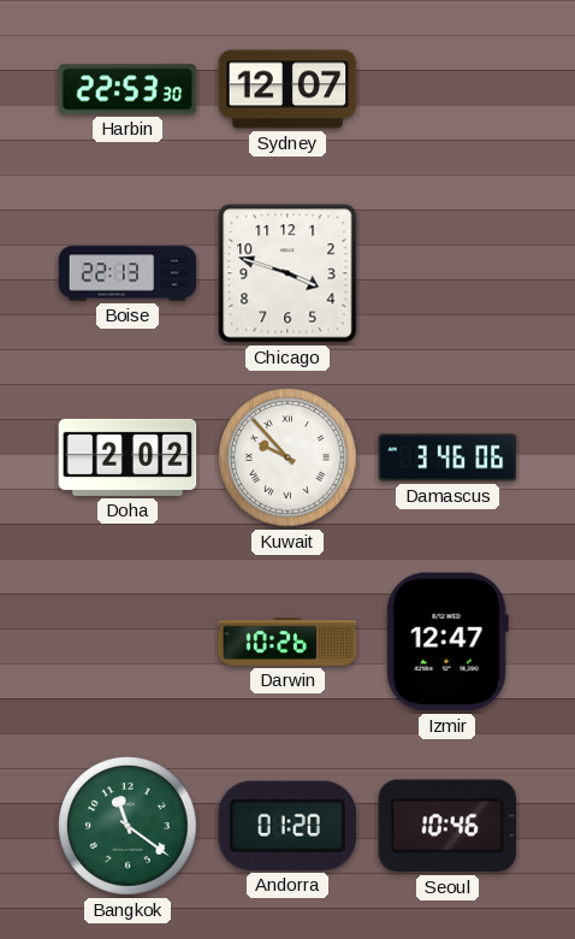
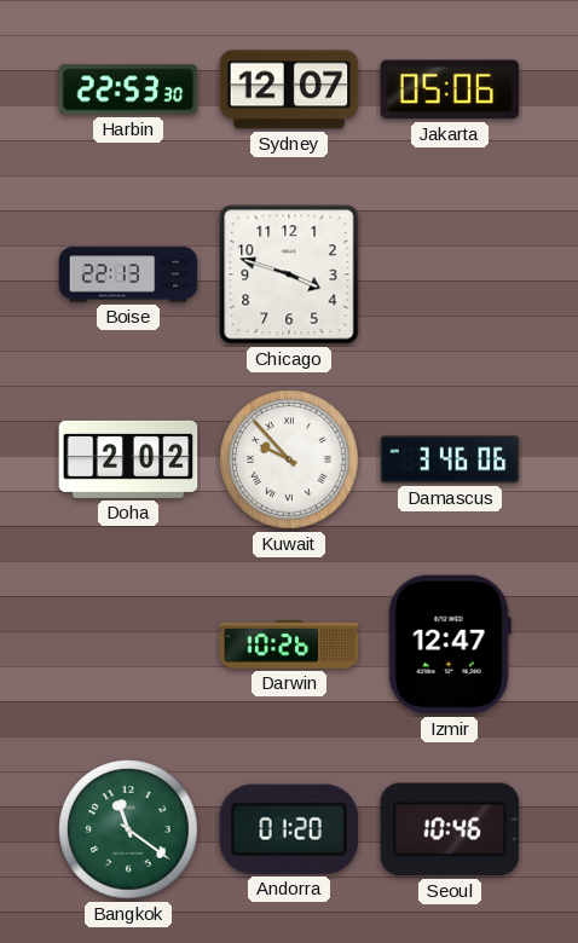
Jakarta: none -> 05:06 (450, 89)
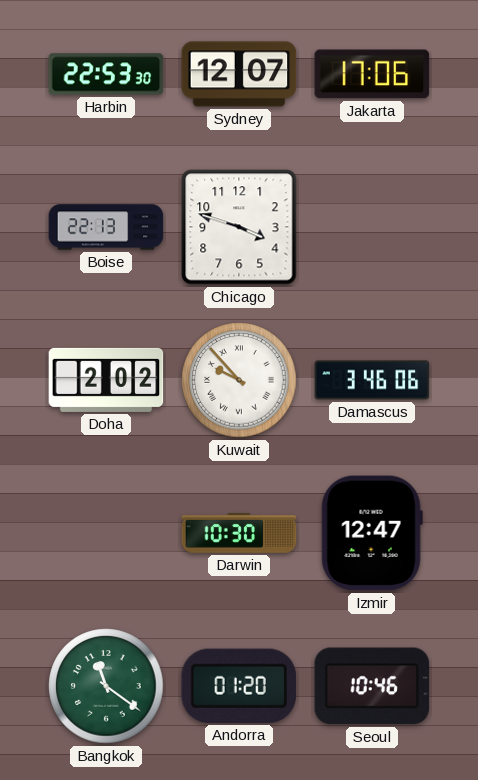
Jakarta: 05:06 -> 17:06 (372, 74)
Darwin: 10:26 -> 10:30 (239, 534)
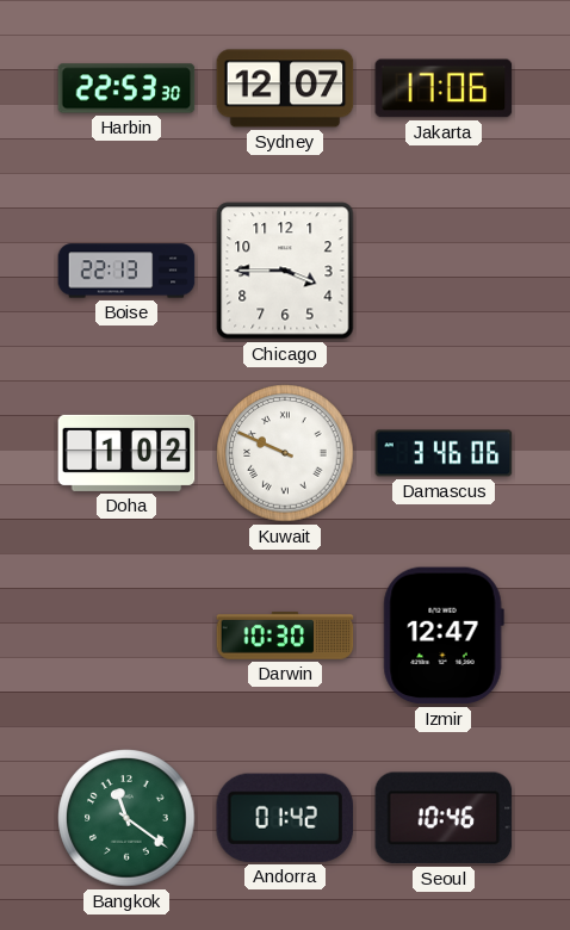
Chicago: 3:48 -> 3:45 (285, 271)
Doha: 2:02 -> 1:02 (126, 453)
Kuwait: 9:53 -> 9:49 (285, 453)
Andorra: 01:20 -> 01:42 (285, 818)
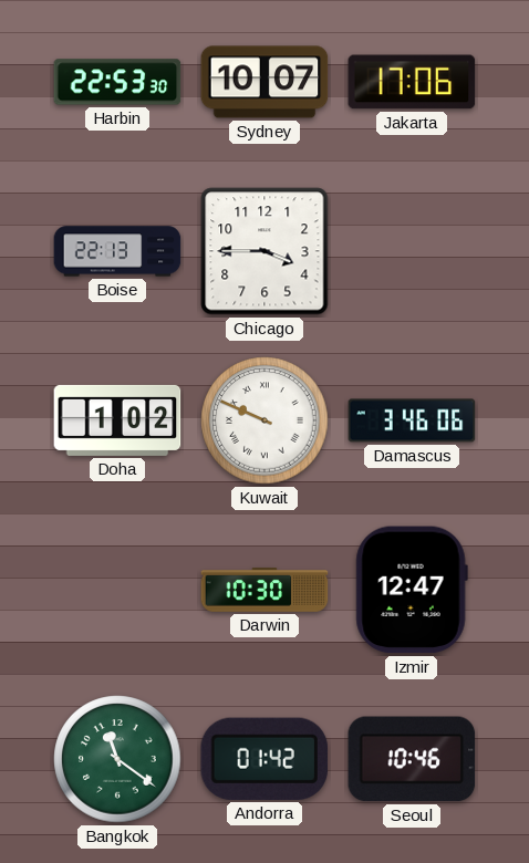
Sydney: 12:07 -> 10:07 (264, 82)
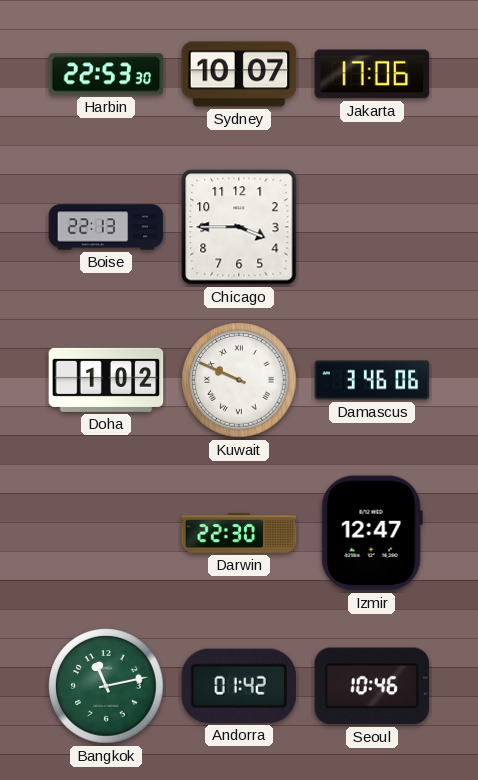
Darwin: 10:30 -> 22:30 (239, 534)
Bangkok: 11:21 -> 11:13 (106, 686)
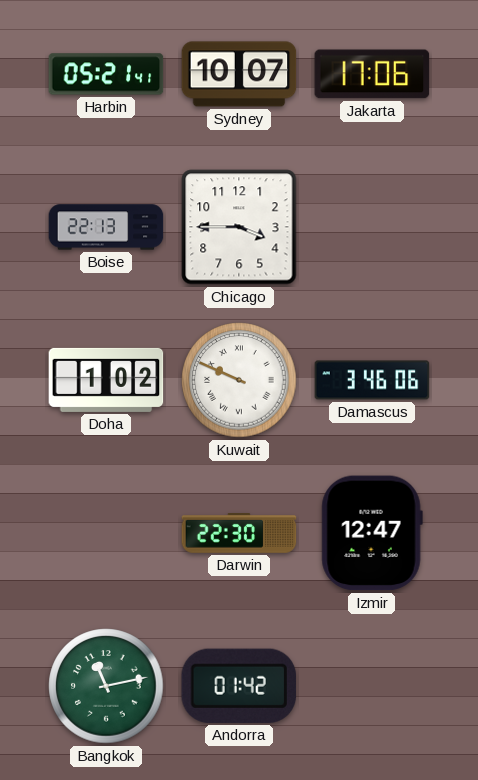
Harbin: 22:53 -> 05:21 (106, 74)
Seoul: 10:46 -> none (372, 686)
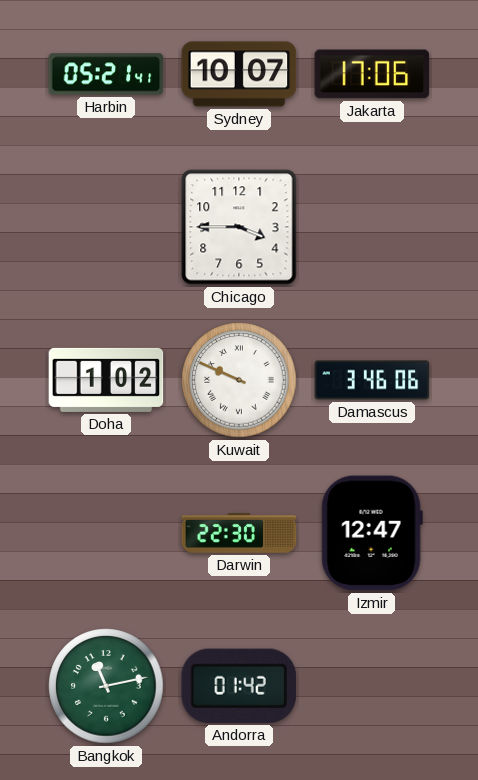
Boise: 22:13 -> none (106, 227)
